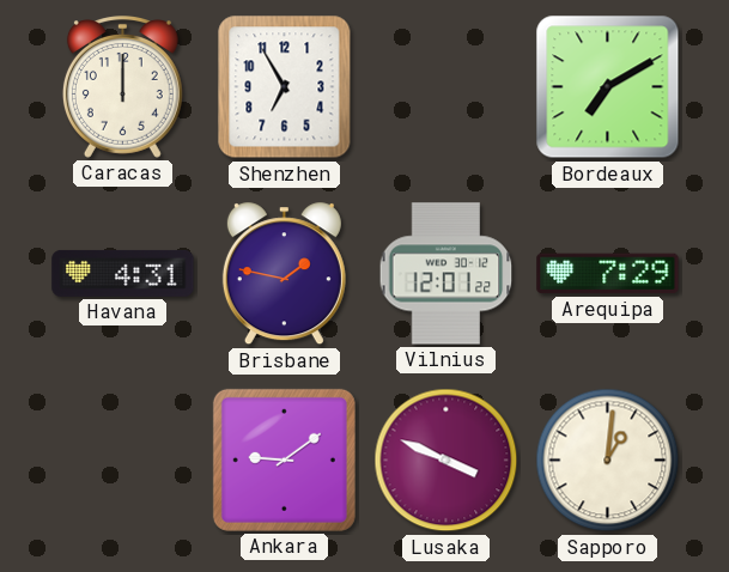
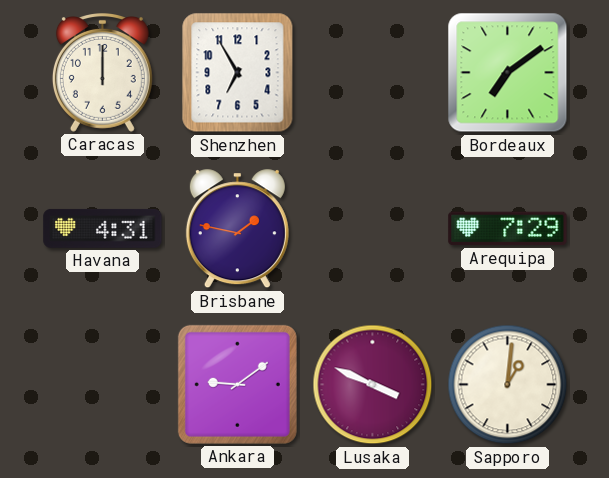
Bordeaux: 7:10 -> 7:09 (508, 73)
Vilnius: 12:01 -> none (446, 274)
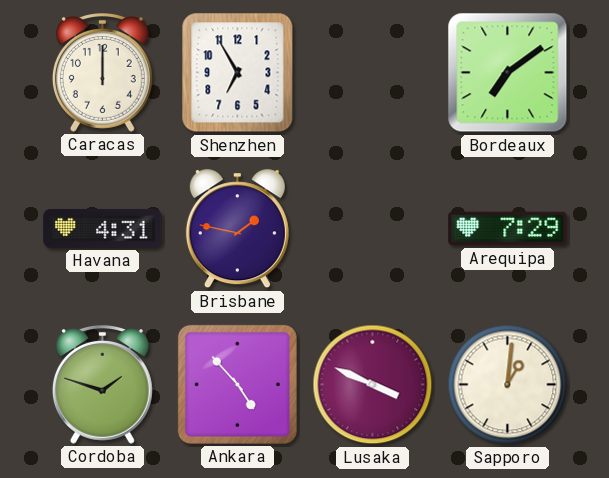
Cordoba: none -> 1:48 (102, 385)
Ankara: 9:09 -> 4:53 (237, 384)
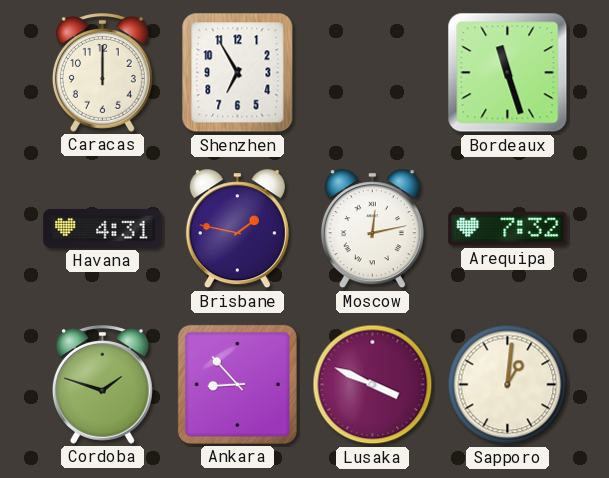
Bordeaux: 7:09 -> 11:27 (508, 73)
Moscow: none -> 12:13 (372, 229)
Arequipa: 7:29 -> 7:32 (508, 229)
Ankara: 4:53 -> 8:53 (237, 384)
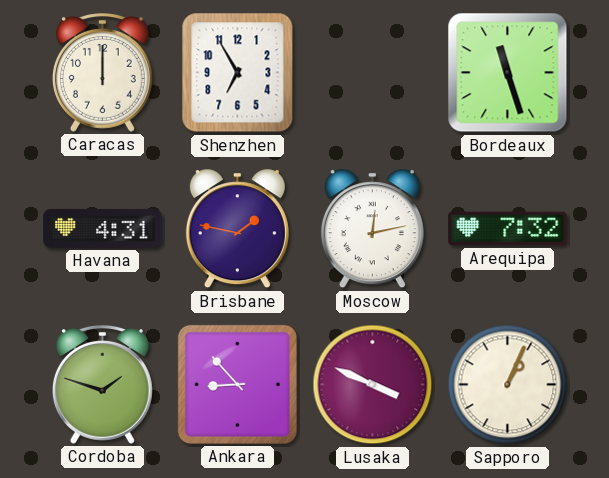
Sapporo: 1:01 -> 1:04 (508, 385)
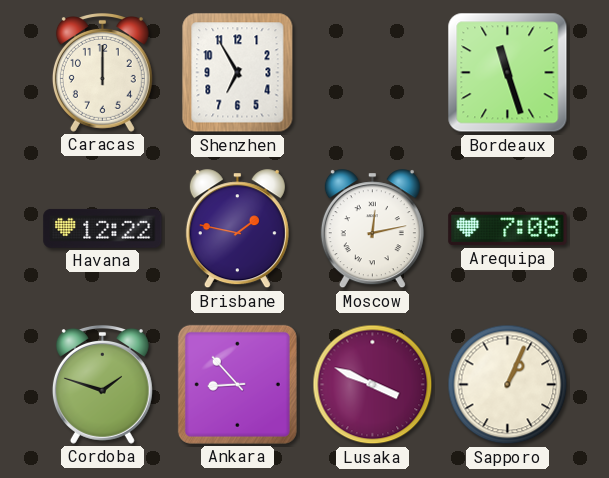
Havana: 4:31 -> 12:22 (103, 228)
Arequipa: 7:32 -> 7:08 (508, 229)
